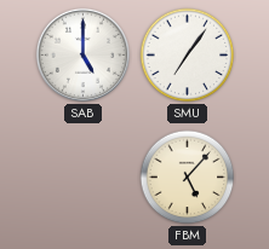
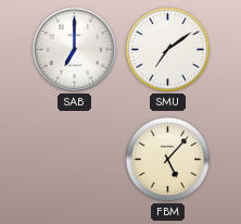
SAB: 5:00 -> 7:00 (74, 49)
SMU: 7:06 -> 7:09 (168, 50)
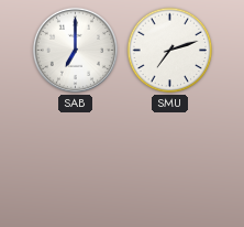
SMU: 7:09 -> 7:12 (170, 51)
FBM: 5:07 -> none (168, 160)
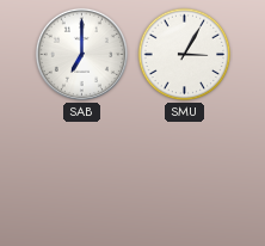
SMU: 7:12 -> 3:05 (185, 55)
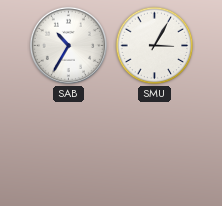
SAB: 7:00 -> 10:35 (68, 45)
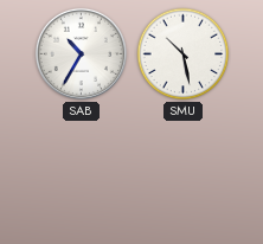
SMU: 3:05 -> 10:28 (184, 54)
